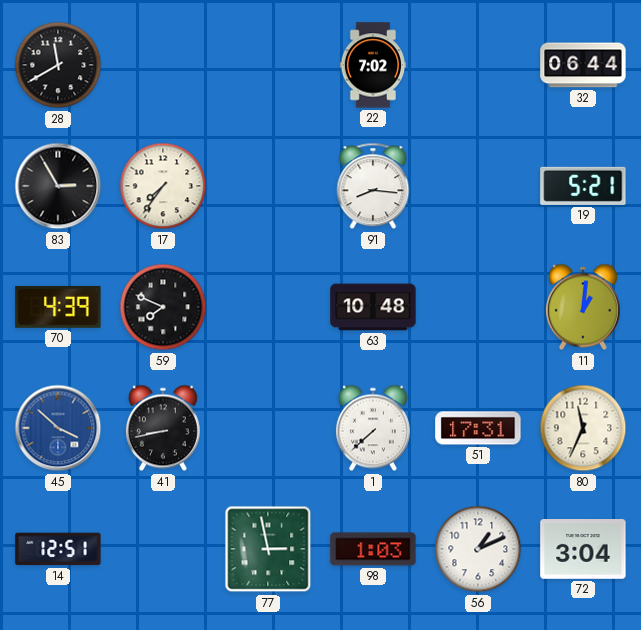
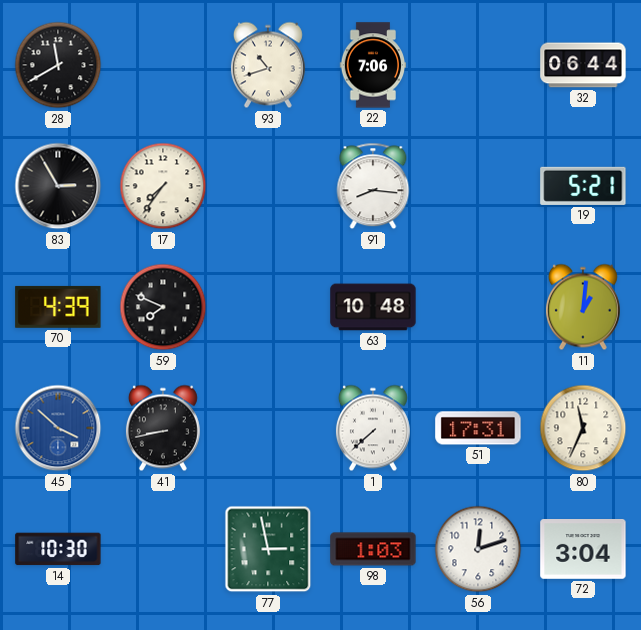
93: none -> 10:42 (268, 65)
22: 7:02 -> 7:06 (372, 65)
14: 12:51 -> 10:30 (58, 549)
56: 1:11 -> 12:12 (478, 549)
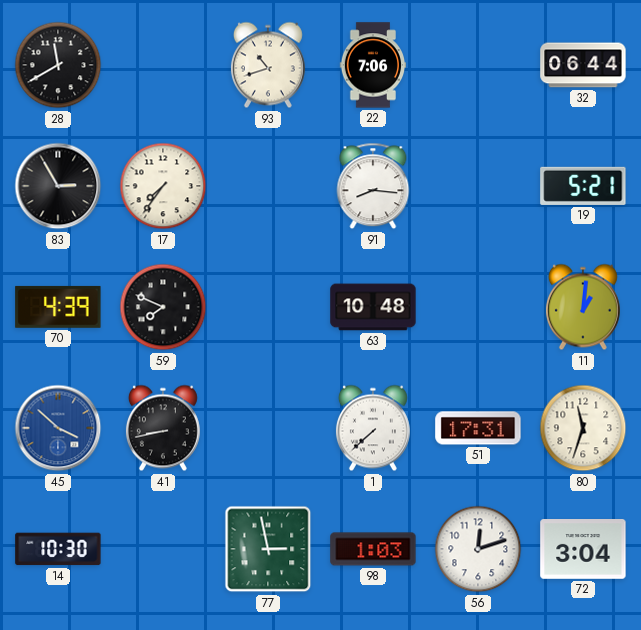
80: 11:34 -> 11:33 (583, 428)
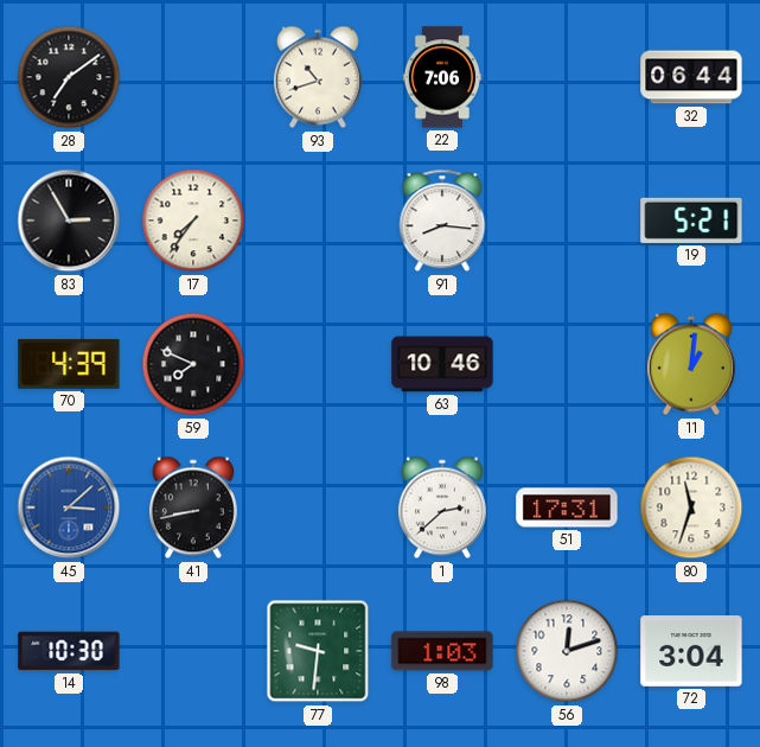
28: 11:40 -> 7:09 (69, 77)
63: 10:48 -> 10:46 (442, 364)
45: 3:52 -> 3:08 (69, 507)
1: 7:38 -> 2:38 (442, 507)
77: 2:58 -> 9:31 (318, 651)
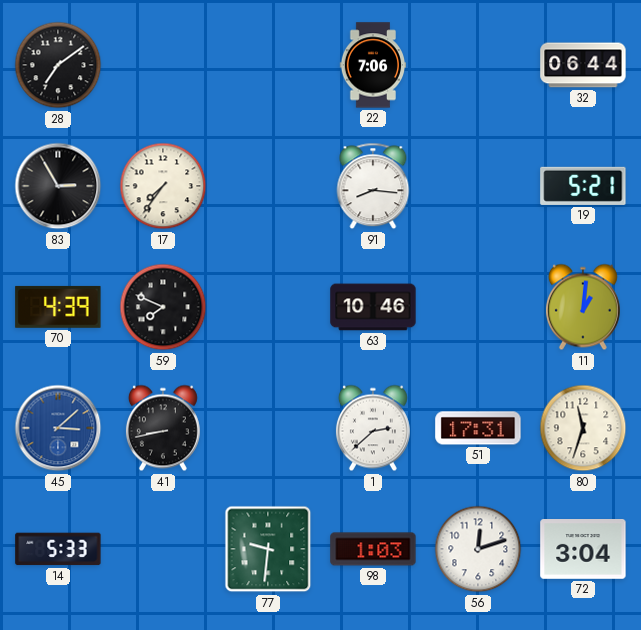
93: 10:42 -> none (318, 77)
14: 10:30 -> 5:33 (58, 549)
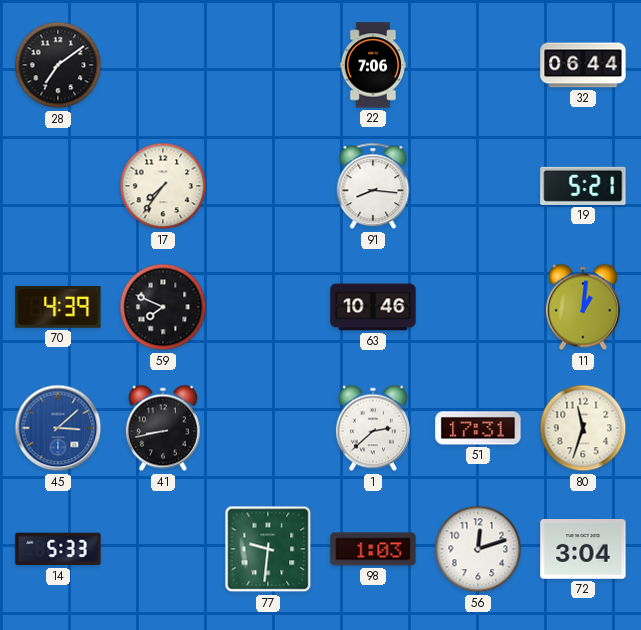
83: 2:55 -> none (58, 186)
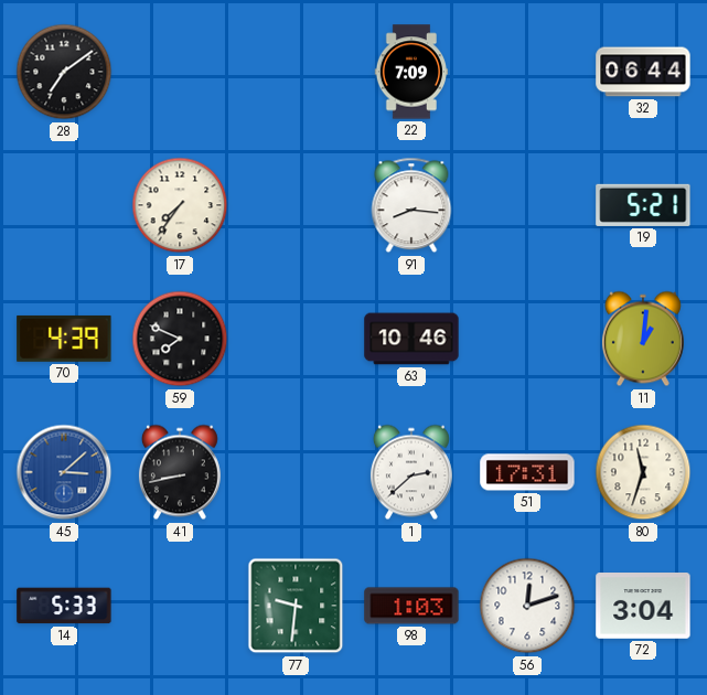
22: 7:06 -> 7:09 (410, 72)
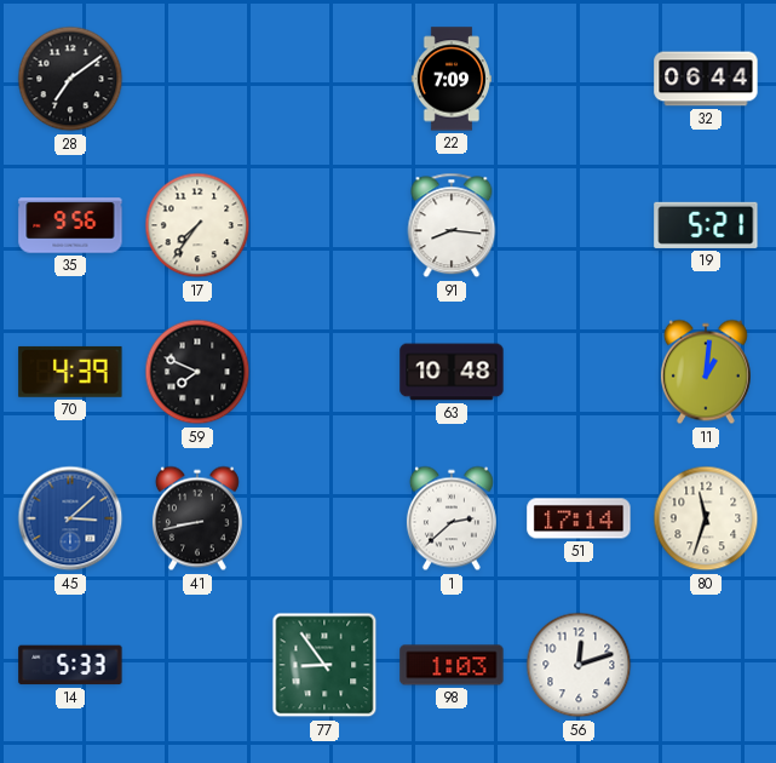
35: none -> 9:56 (70, 225)
63: 10:46 -> 10:48 (452, 372)
51: 17:31 -> 17:14 (579, 518)
77: 9:31 -> 8:54 (324, 665)
72: 3:04 -> none (643, 607)
